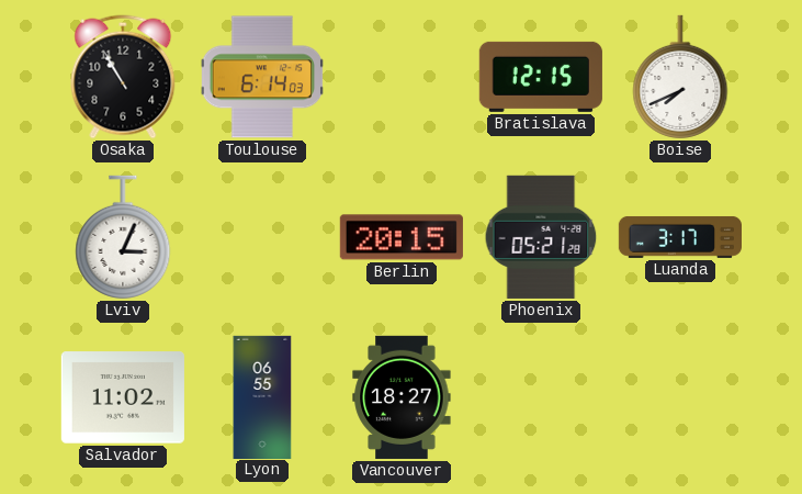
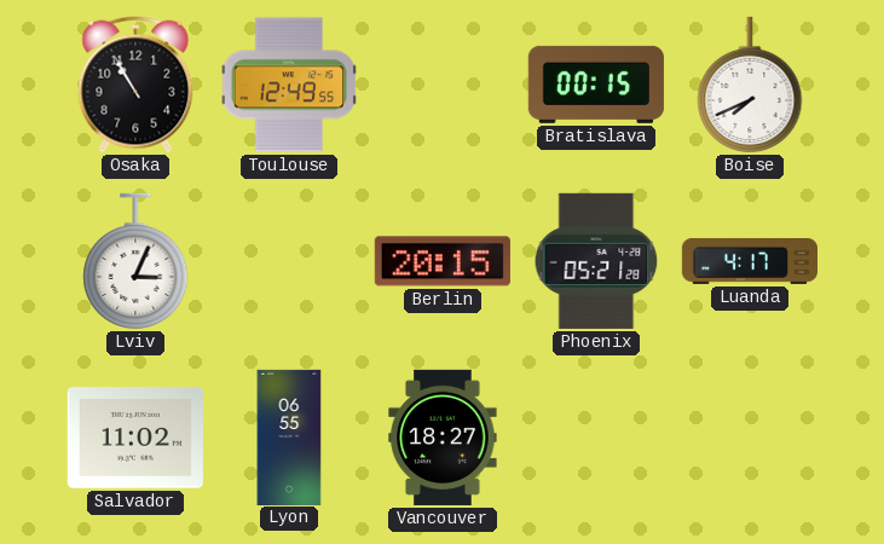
Toulouse: 6:14 -> 12:49 (289, 85)
Bratislava: 12:15 -> 00:15 (596, 85)
Luanda: 3:17 -> 4:17 (749, 261)
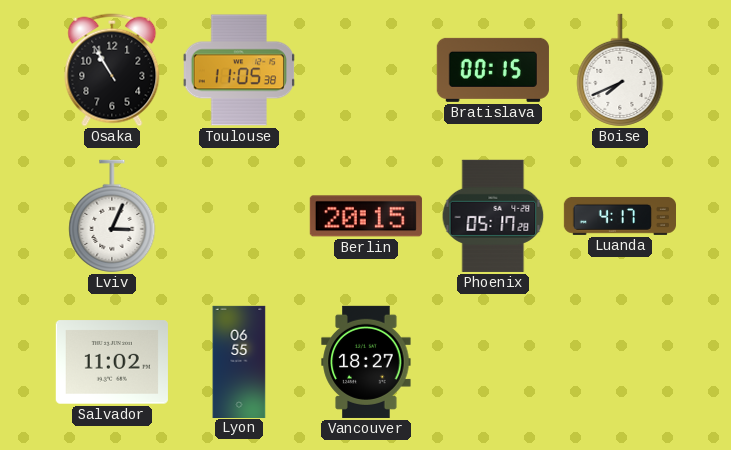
Toulouse: 12:49 -> 11:05 (239, 70)
Phoenix: 05:21 -> 05:17 (493, 216)
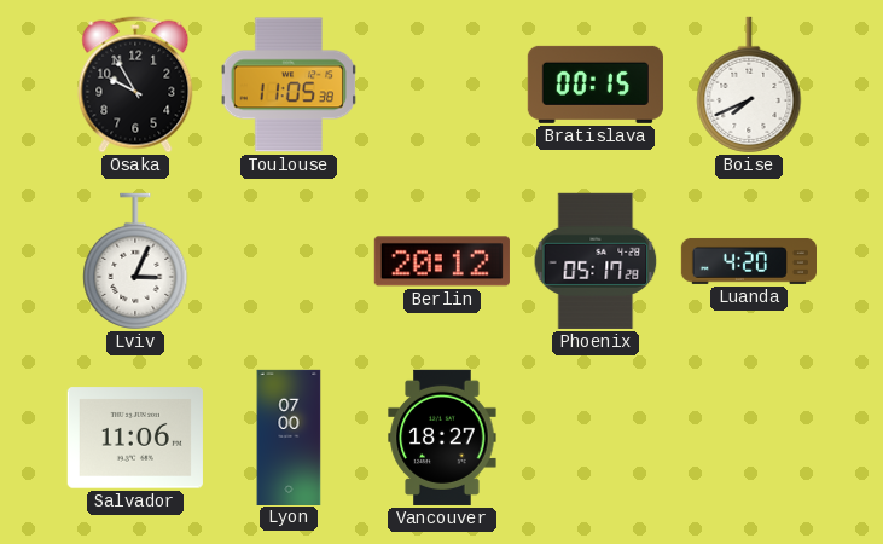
Osaka: 10:55 -> 9:55 (135, 85)
Berlin: 20:15 -> 20:12 (442, 261)
Luanda: 4:17 -> 4:20 (748, 261)
Salvador: 11:02 -> 11:06 (135, 438)
Lyon: 06:55 -> 07:00 (289, 436)
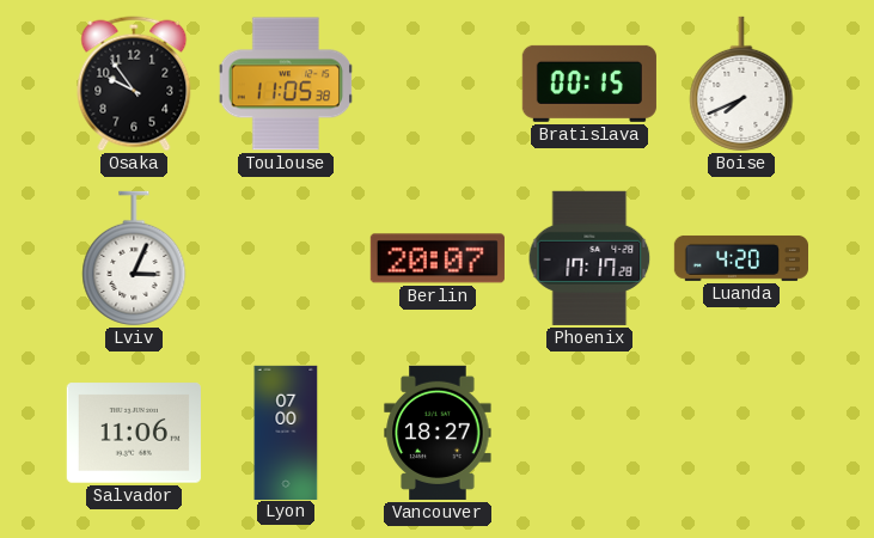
Osaka: 9:55 -> 9:54 (134, 84)
Berlin: 20:12 -> 20:07 (438, 258)
Phoenix: 05:17 -> 17:17 (589, 258)
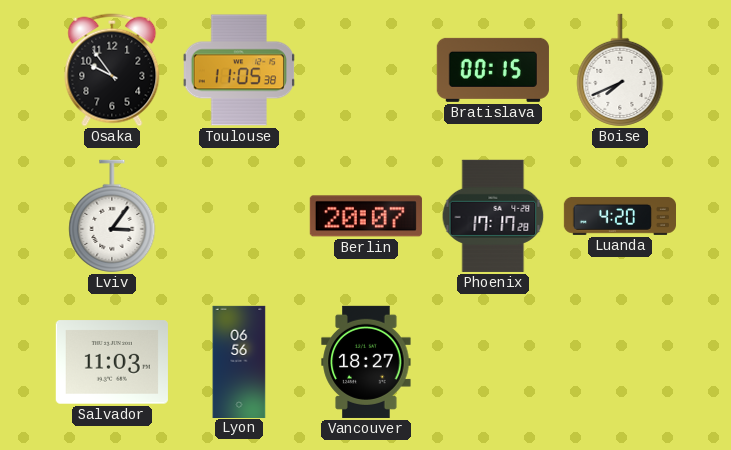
Lviv: 3:04 -> 3:06 (112, 216)
Salvador: 11:06 -> 11:03 (112, 362)
Lyon: 07:00 -> 06:56 (239, 361)
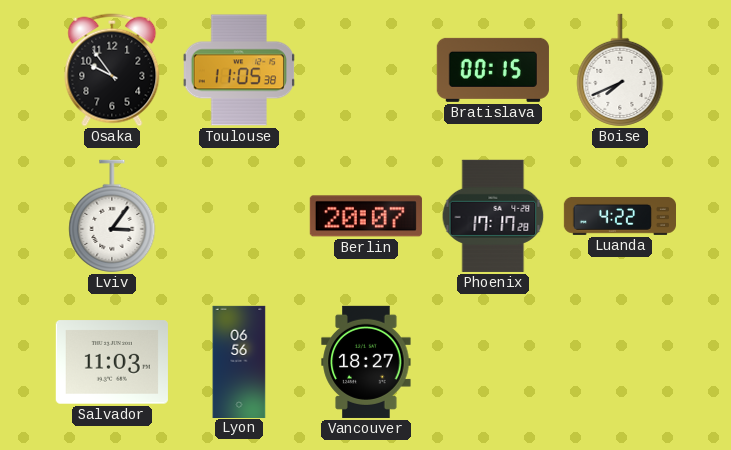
Luanda: 4:20 -> 4:22 (619, 216)
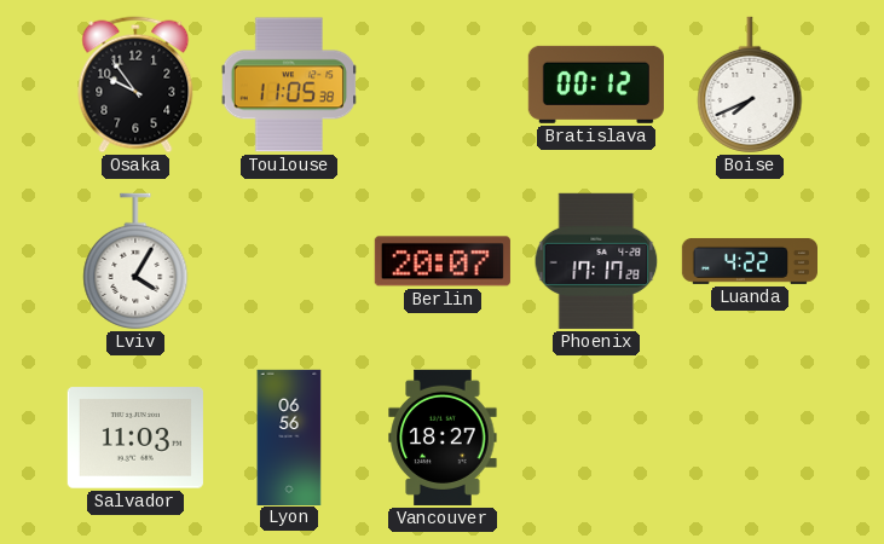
Bratislava: 00:15 -> 00:12 (596, 85)
Lviv: 3:06 -> 4:05 (135, 261)
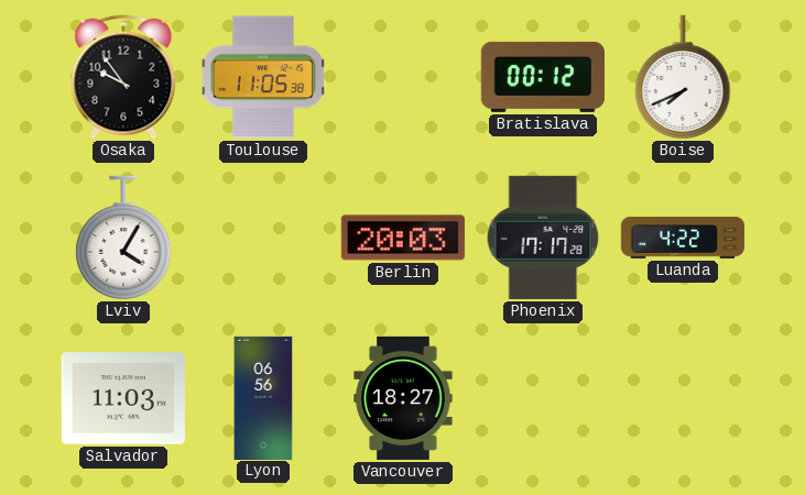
Berlin: 20:07 -> 20:03 (403, 238)
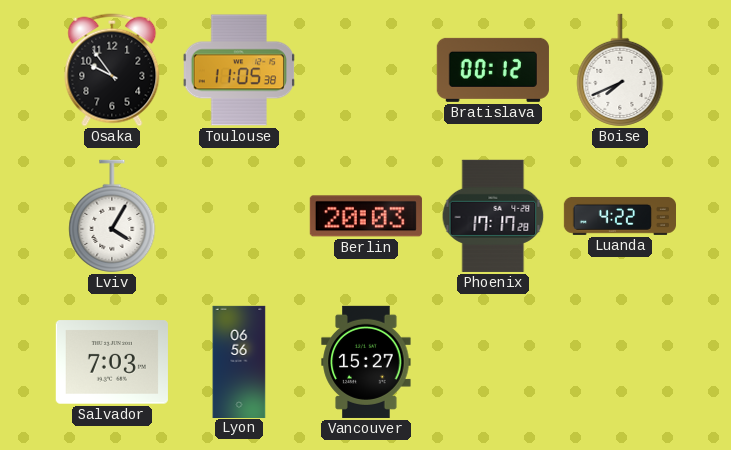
Salvador: 11:03 -> 7:03 (112, 362)
Vancouver: 18:27 -> 15:27 (366, 362)
